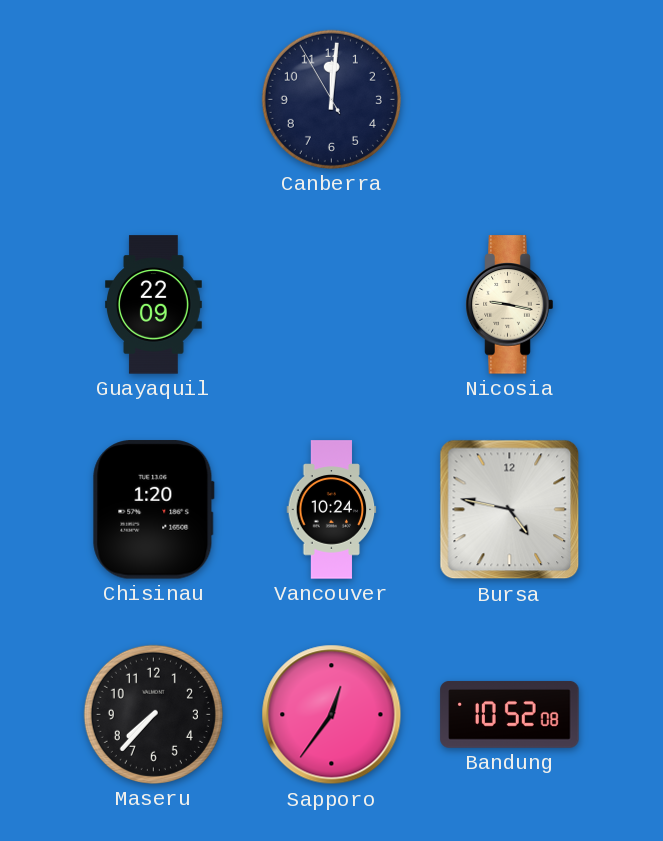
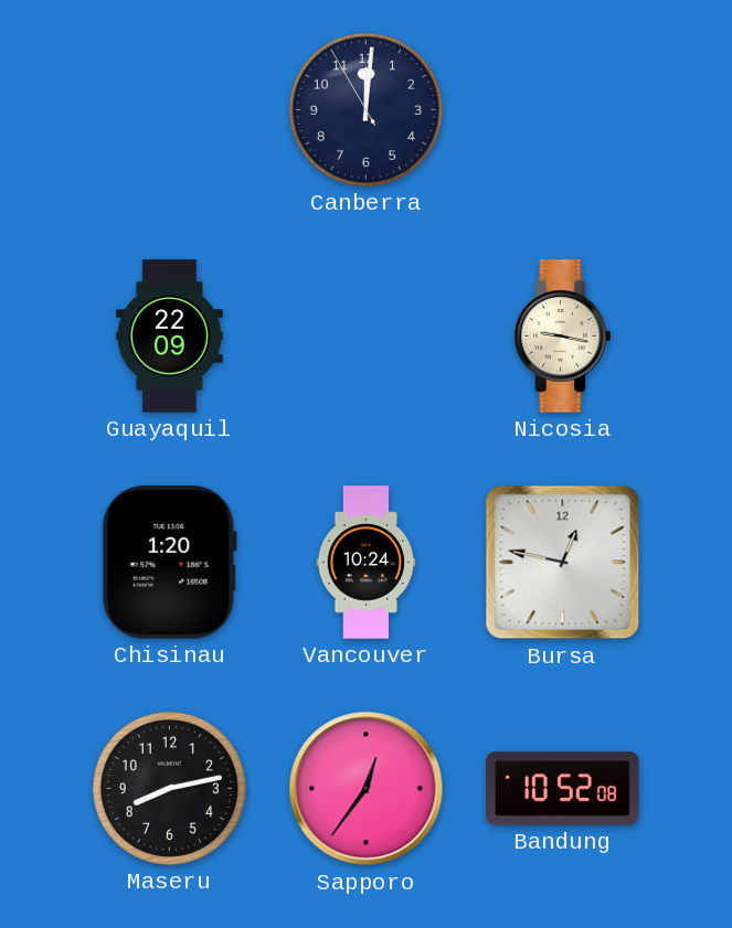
Bursa: 4:47 -> 12:47 (563, 563)
Maseru: 7:37 -> 8:13 (169, 788)
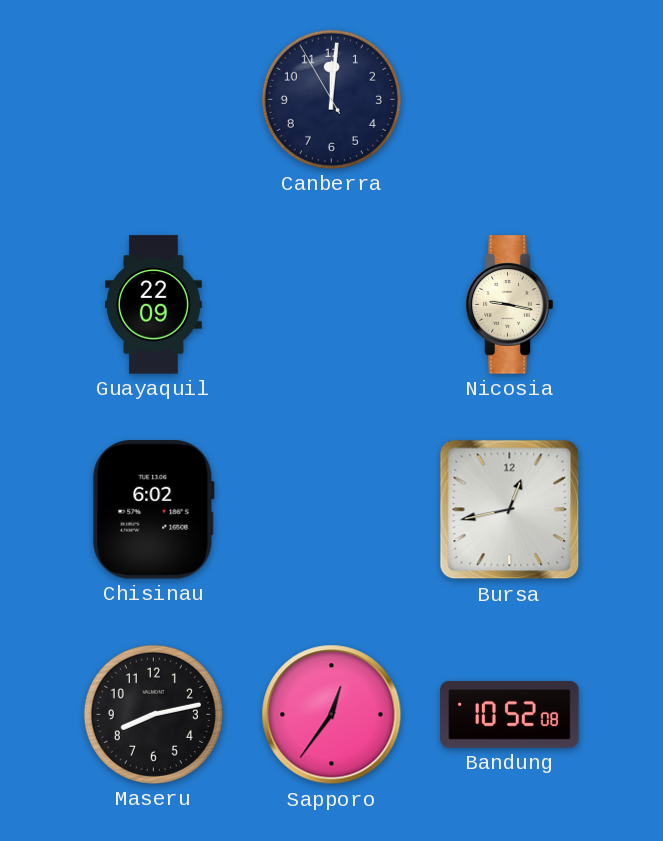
Chisinau: 1:20 -> 6:02 (153, 510)
Vancouver: 10:24 -> none (367, 563)
Bursa: 12:47 -> 12:43 (510, 510)
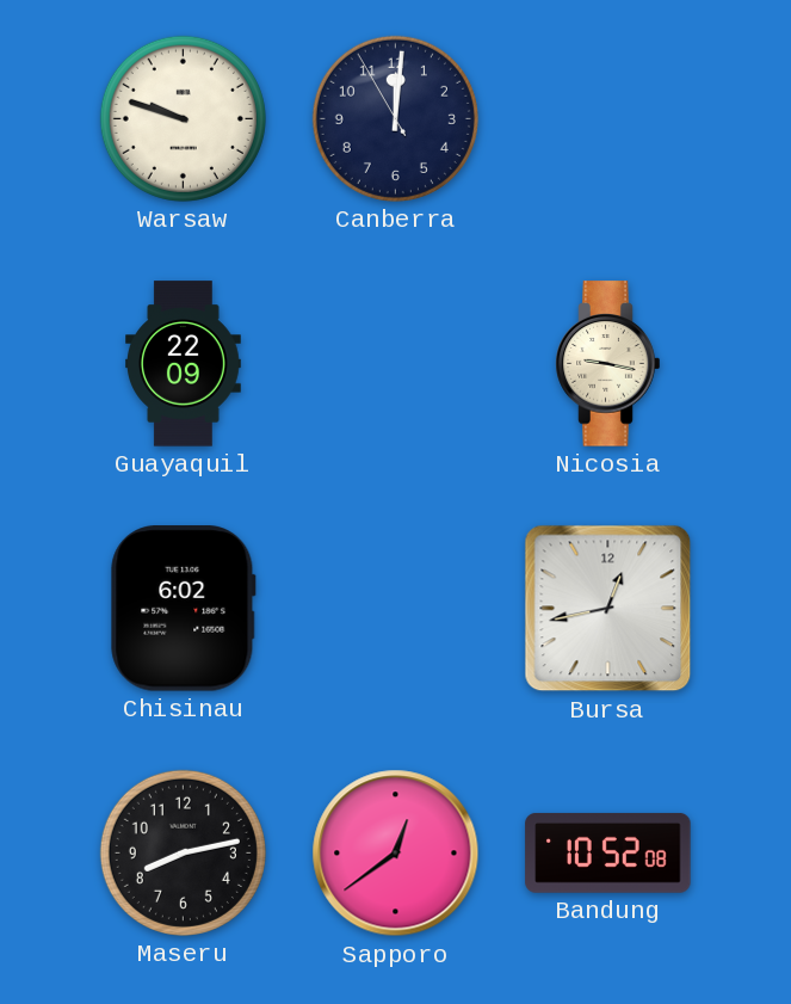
Warsaw: none -> 9:48 (183, 118)
Sapporo: 12:36 -> 12:39 (396, 854)
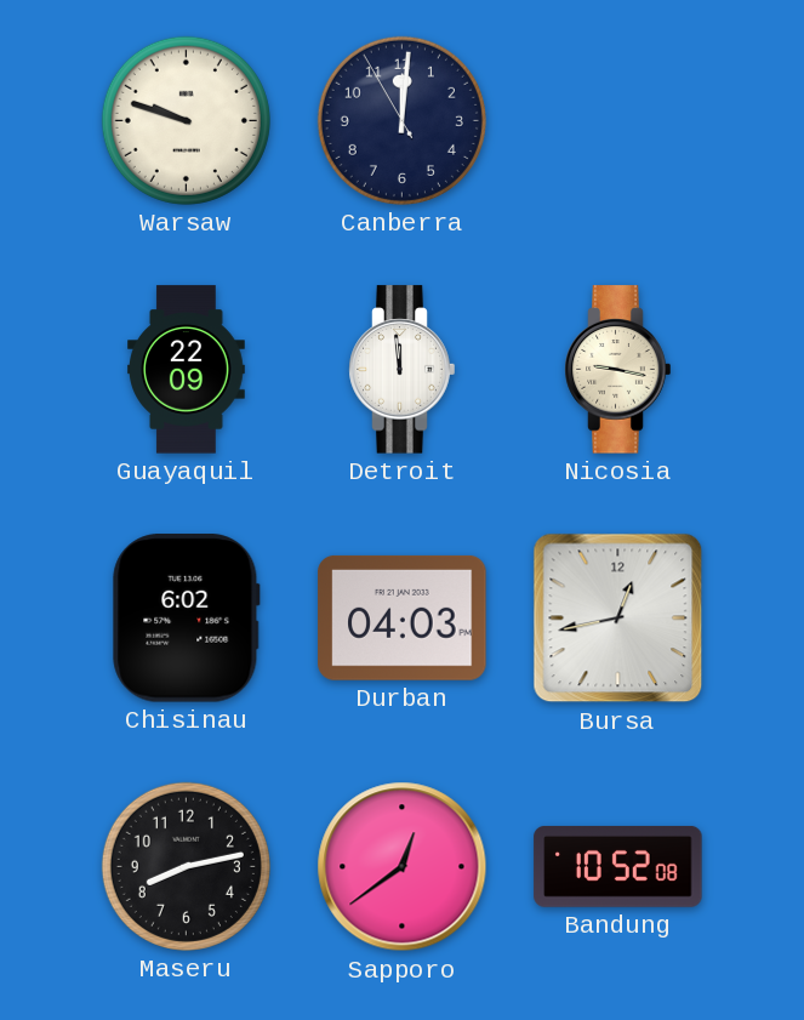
Detroit: none -> 11:59 (403, 370)
Durban: none -> 04:03 (403, 617)
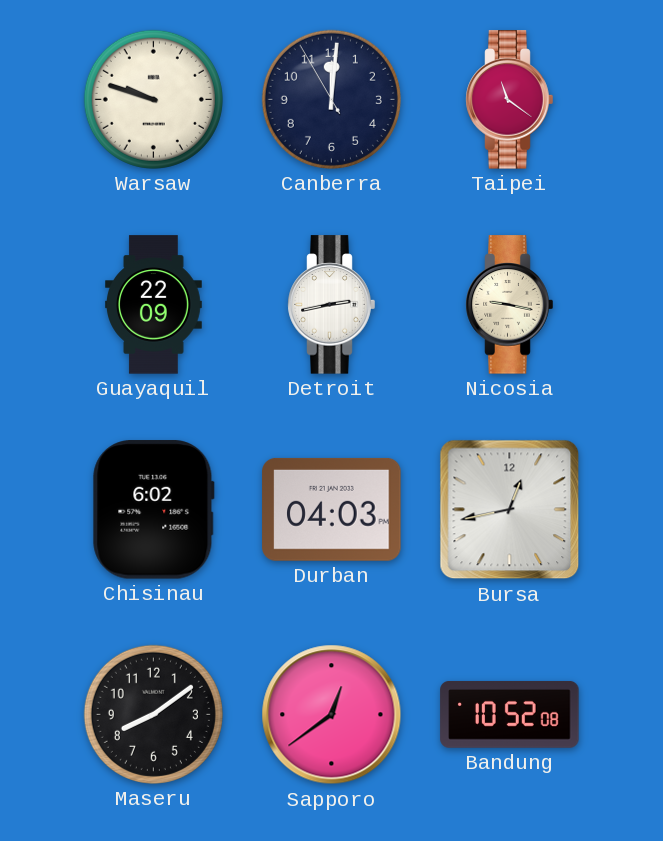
Taipei: none -> 11:21 (510, 100)
Detroit: 11:59 -> 2:43 (332, 305)
Maseru: 8:13 -> 8:09 (153, 714)
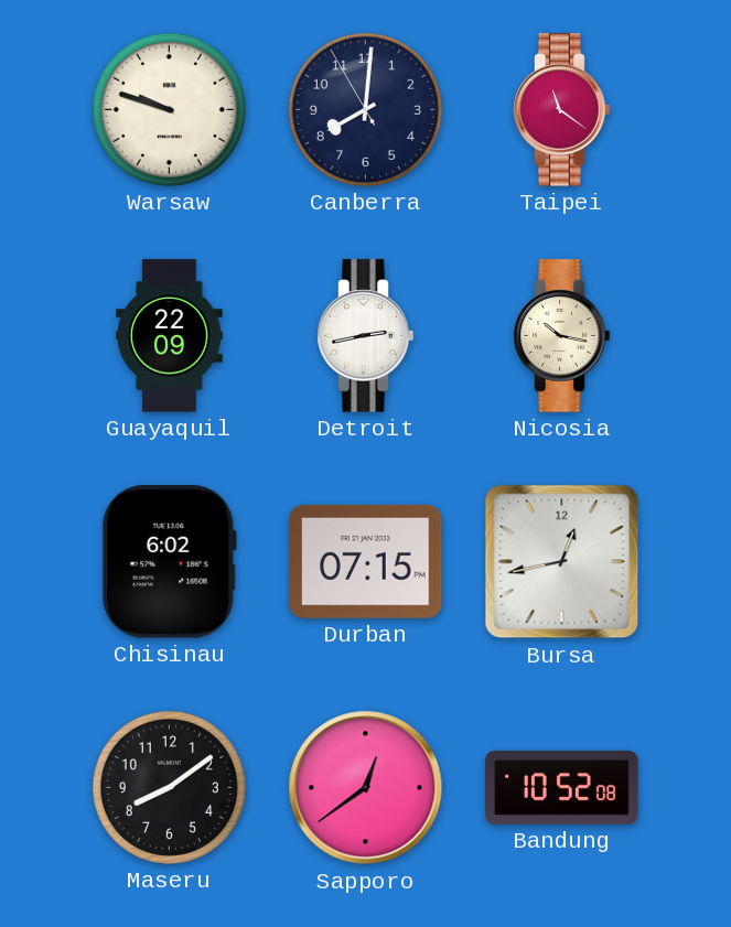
Canberra: 12:00 -> 8:00 (365, 109)
Nicosia: 9:17 -> 10:17 (562, 336)
Durban: 04:03 -> 07:15 (366, 561)
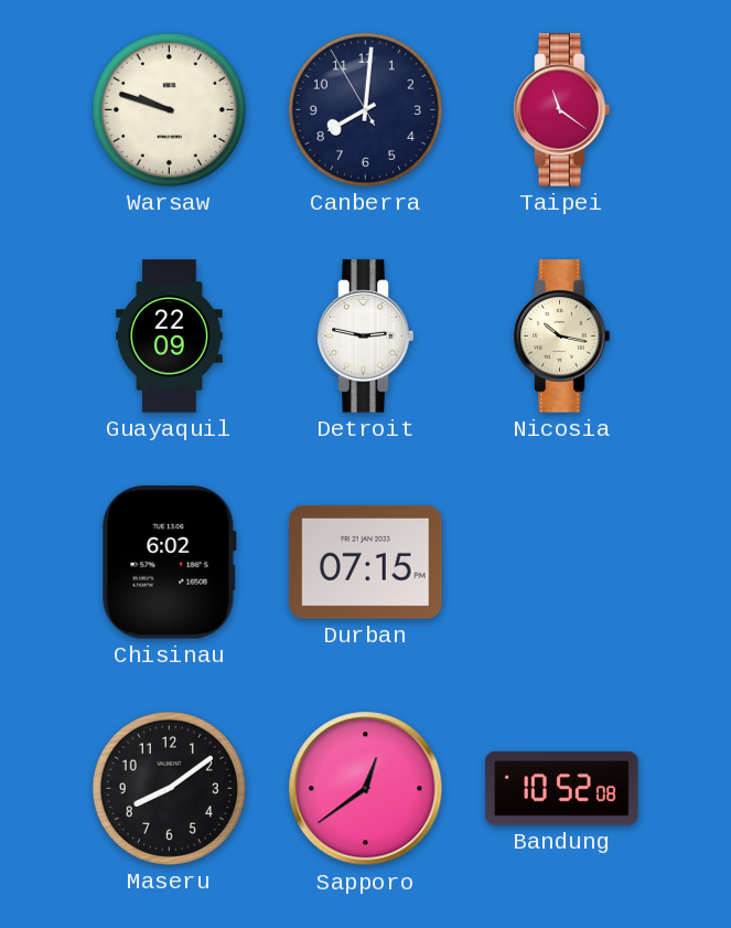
Detroit: 2:43 -> 2:47 (366, 337)
Bursa: 12:43 -> none (562, 562)
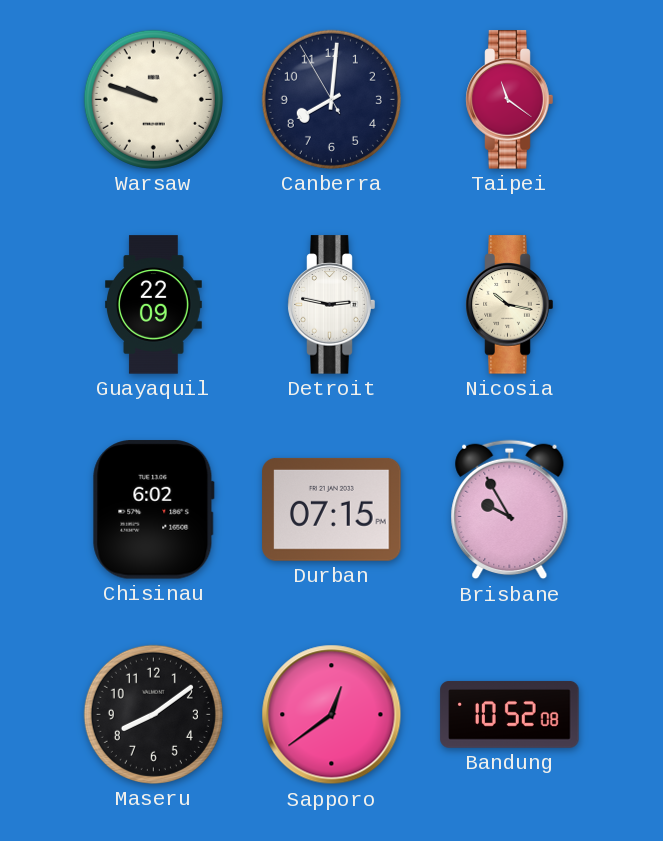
Brisbane: none -> 9:55 (510, 510)
